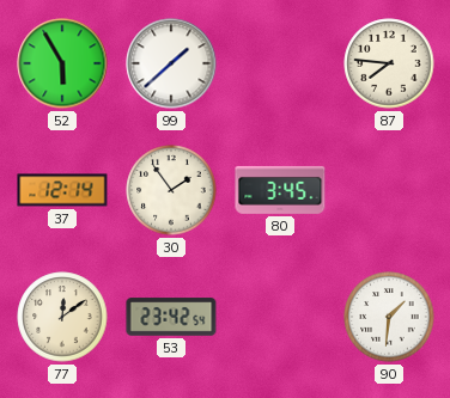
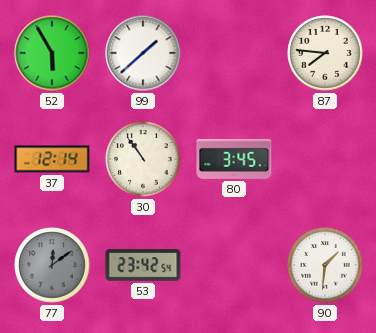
30: 1:54 -> 10:54 (143, 159)
77 dial: cream -> grey (52, 265)
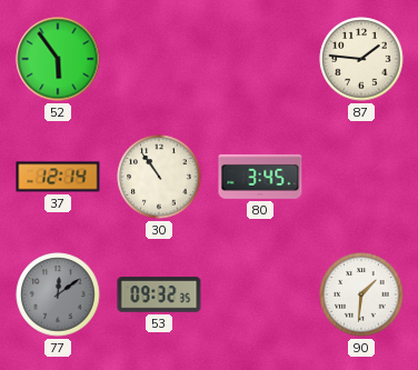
52: 5:55 -> 5:54 (58, 59)
99: 1:38 -> none (143, 53)
87: 7:46 -> 1:46 (361, 59)
53: 23:42 -> 09:32 (159, 294)
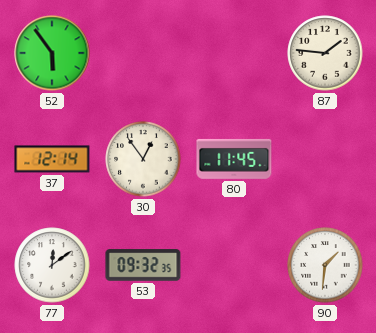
30: 10:54 -> 12:54 (143, 159)
80: 3:45 -> 11:45 (234, 159)
77 dial: grey -> white (52, 265)
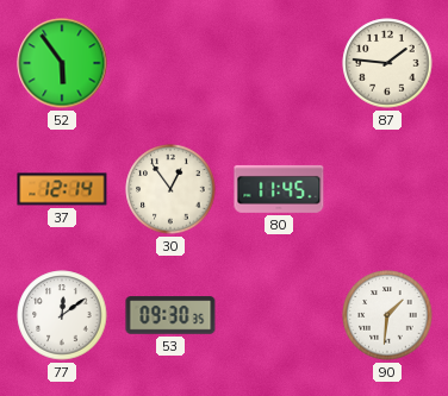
53: 09:32 -> 09:30 (170, 315)
